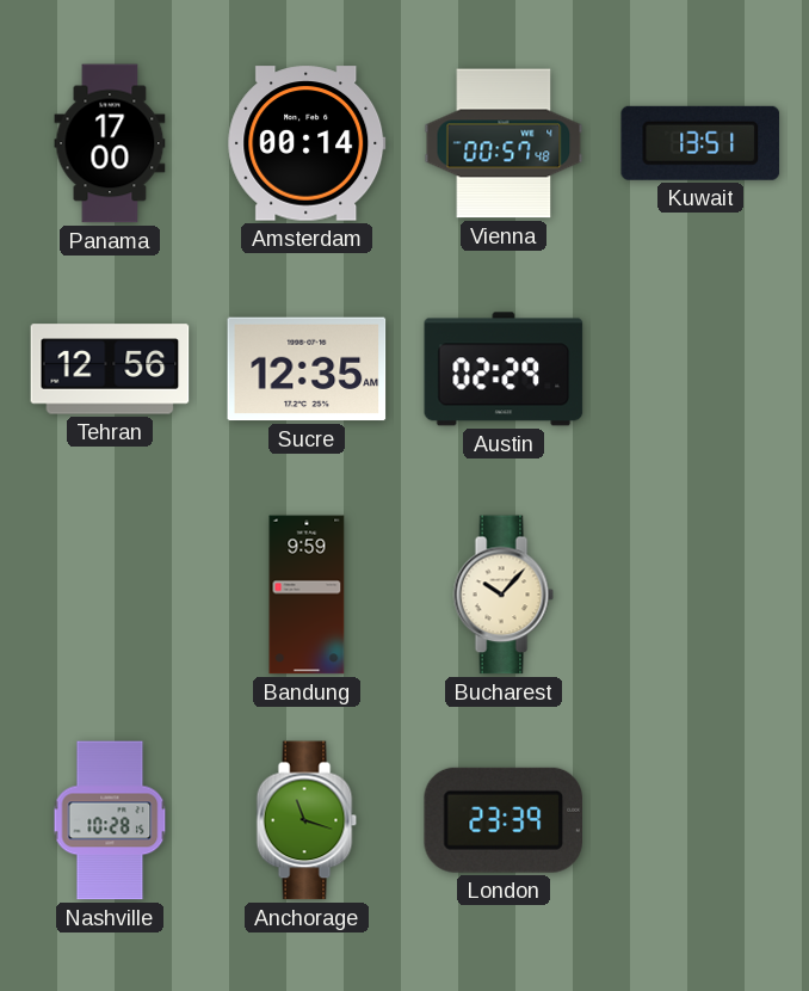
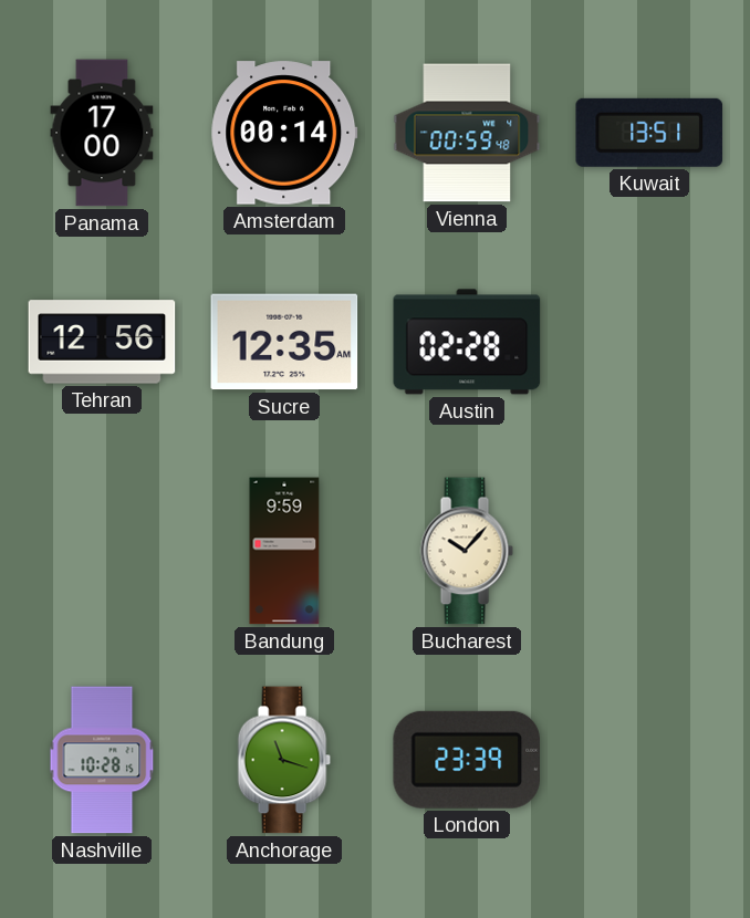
Vienna: 00:57 -> 00:59 (467, 133)
Austin: 02:29 -> 02:28 (467, 342)
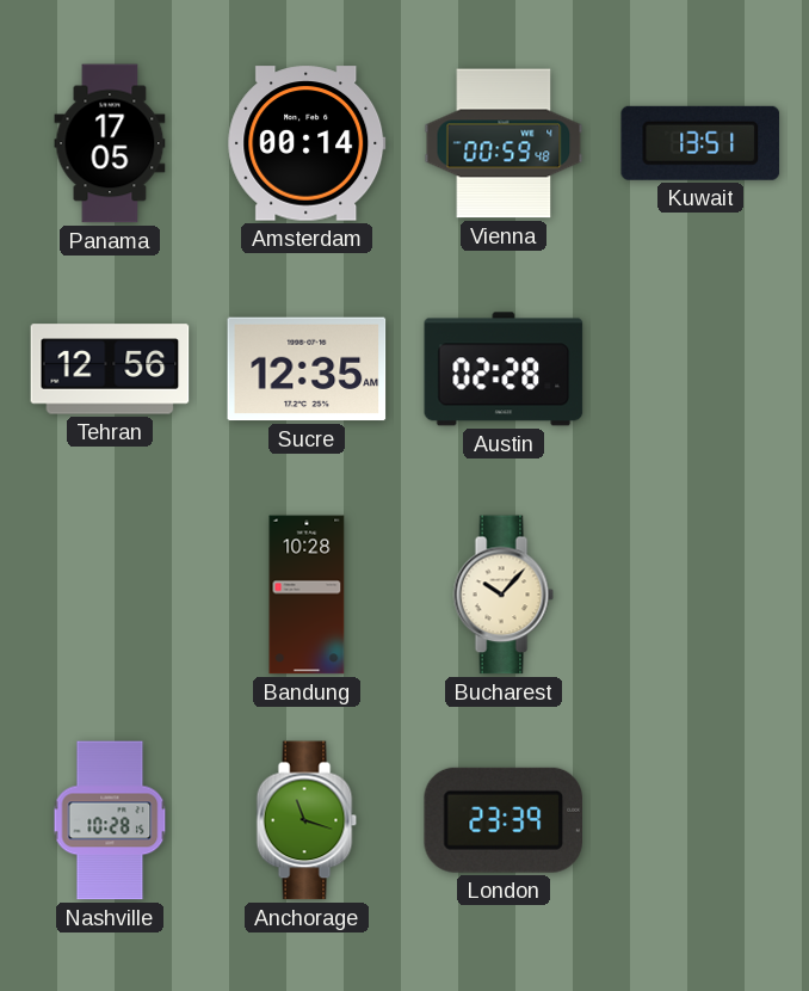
Panama: 17:00 -> 17:05 (110, 143)
Bandung: 9:59 -> 10:28 (307, 595)
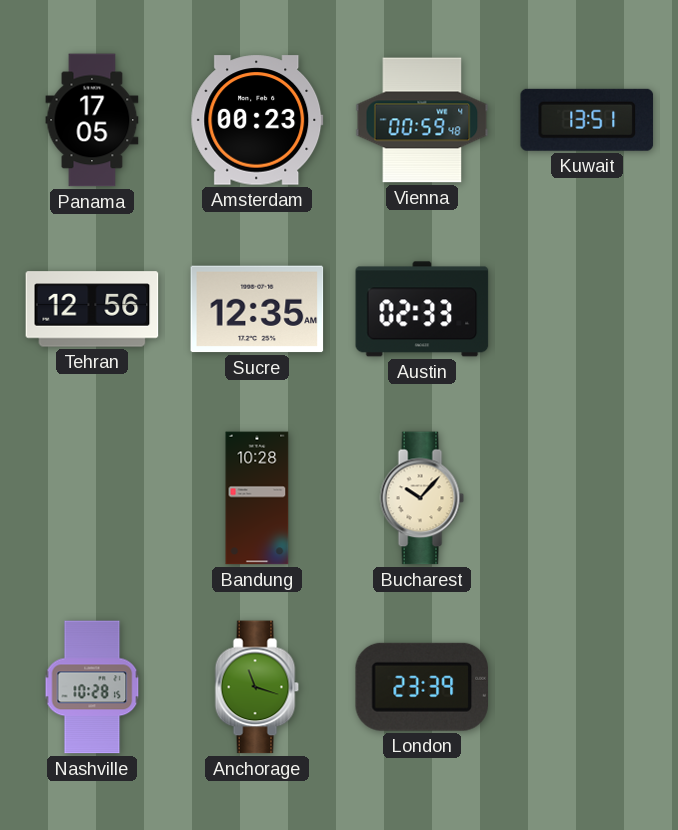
Amsterdam: 00:14 -> 00:23 (257, 120)
Austin: 02:28 -> 02:33 (422, 309)
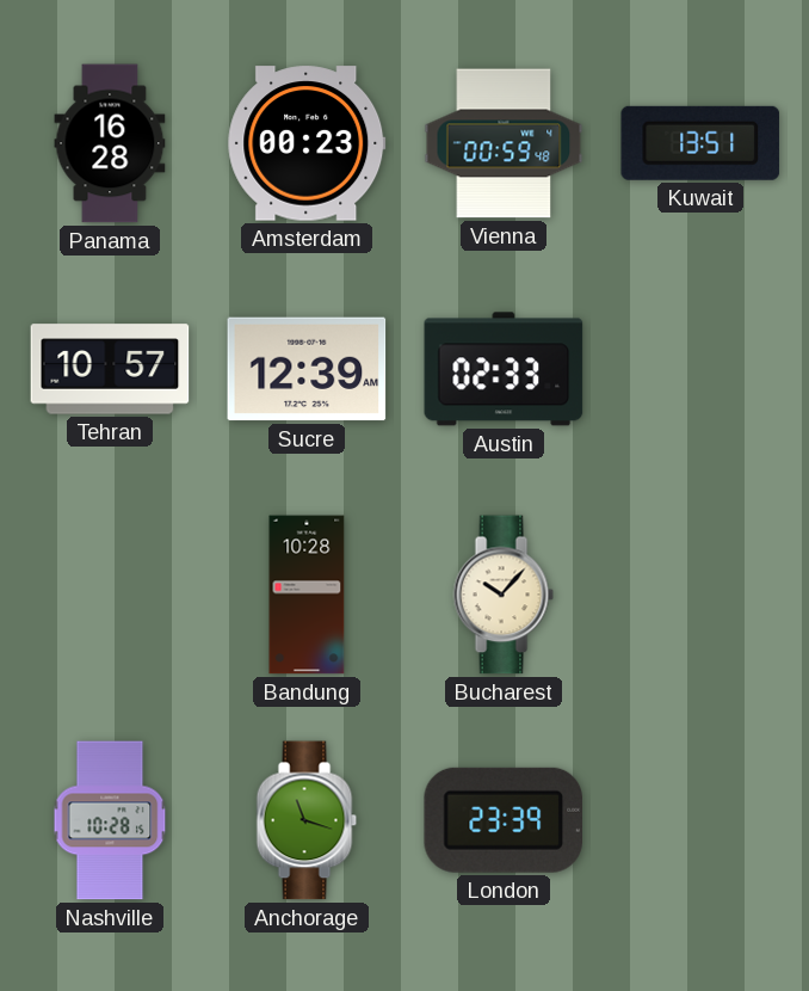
Panama: 17:05 -> 16:28 (110, 143)
Tehran: 12:56 -> 10:57 (110, 369)
Sucre: 12:35 -> 12:39 (307, 369)
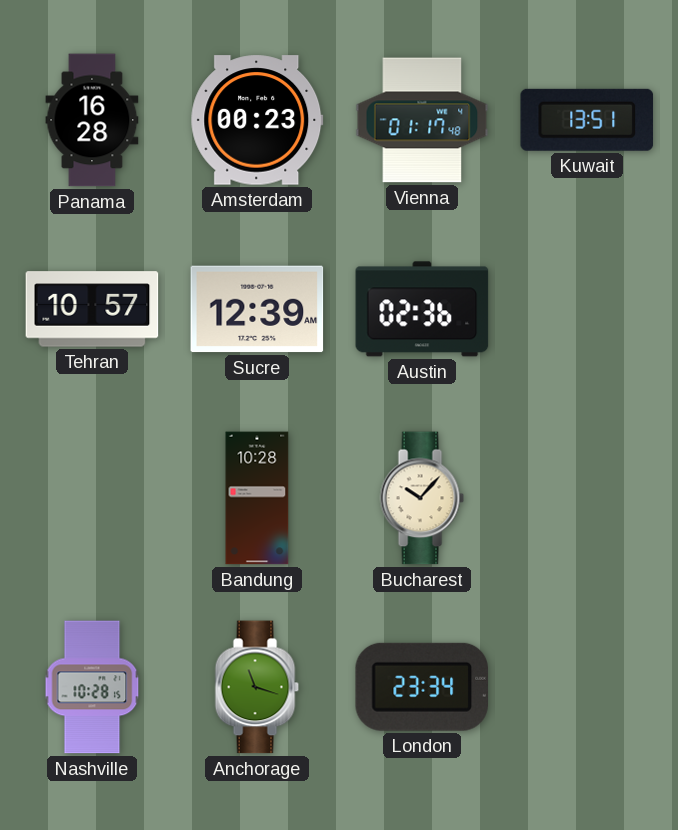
Vienna: 00:59 -> 01:17 (422, 120)
Austin: 02:33 -> 02:36 (422, 309)
London: 23:39 -> 23:34 (421, 687)
